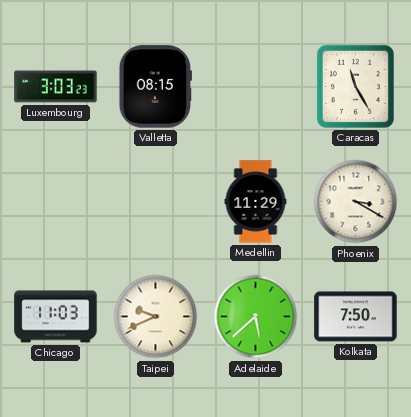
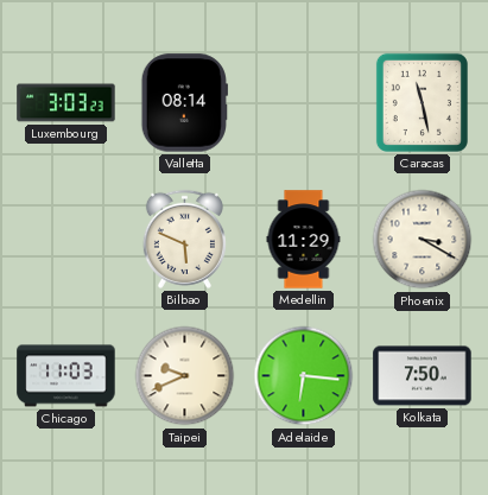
Valletta: 08:15 -> 08:14 (184, 103)
Caracas: 11:25 -> 11:28 (422, 102)
Bilbao: none -> 5:49 (184, 239)
Adelaide: 5:38 -> 6:16 (304, 376)
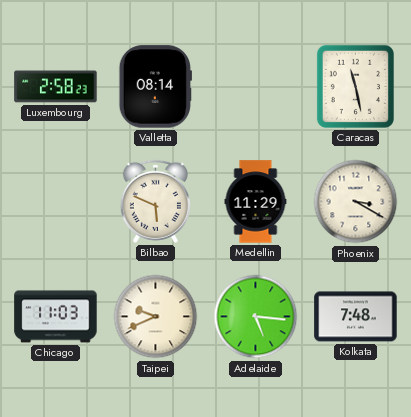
Luxembourg: 3:03 -> 2:58 (56, 87)
Adelaide: 6:16 -> 5:16 (256, 317)
Kolkata: 7:50 -> 7:48 (356, 317)
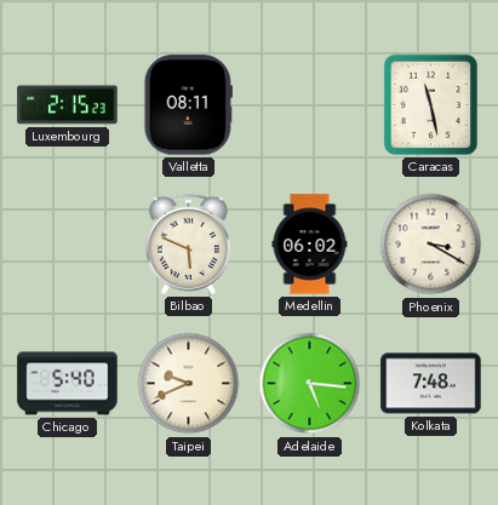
Luxembourg: 2:58 -> 2:15 (68, 105)
Valletta: 08:14 -> 08:11 (188, 105)
Medellin: 11:29 -> 06:02 (310, 245)
Chicago: 11:03 -> 5:40 (68, 384)
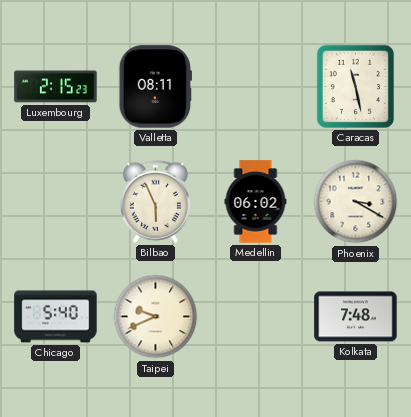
Bilbao: 5:49 -> 5:56 (155, 201)
Adelaide: 5:16 -> none (310, 384)
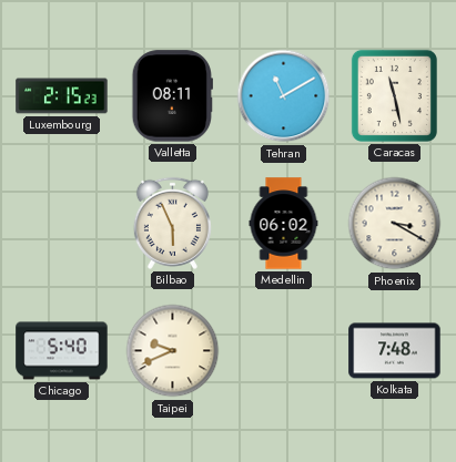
Tehran: none -> 11:10 (284, 96)
